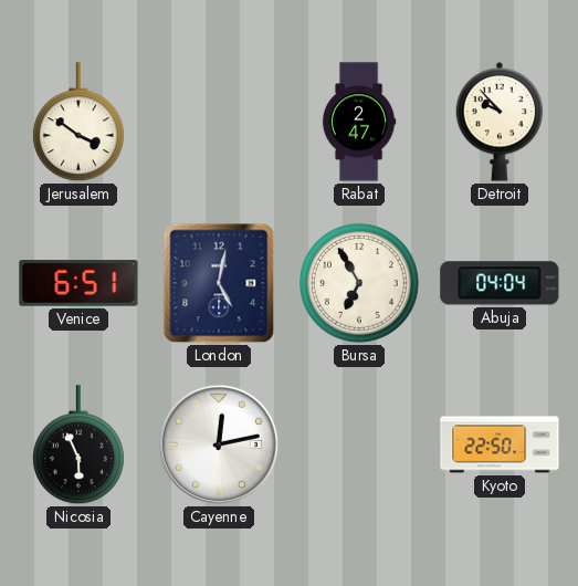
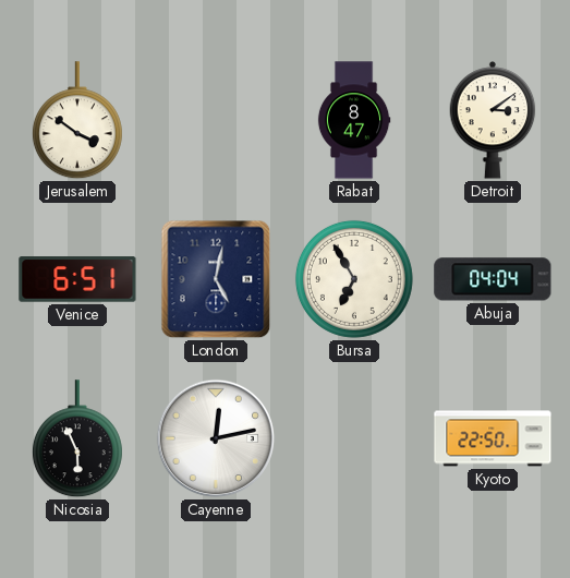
Rabat: 2:47 -> 8:47 (354, 120)
Detroit: 9:53 -> 3:09 (493, 121)
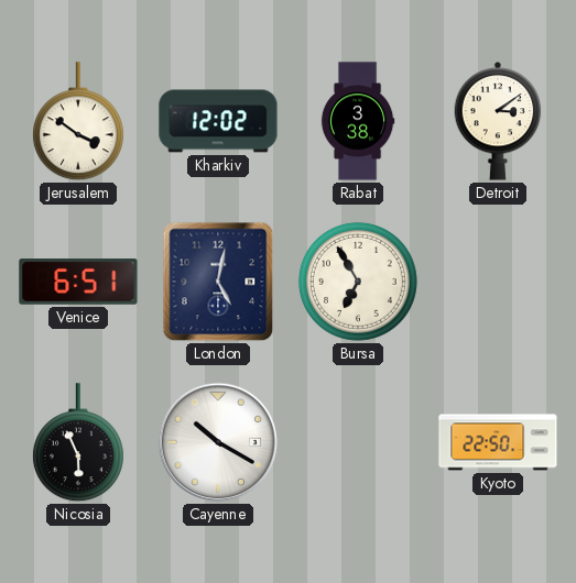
Kharkiv: none -> 12:02 (218, 121)
Rabat: 8:47 -> 3:38 (358, 121)
Abuja: 04:04 -> none (493, 279)
Cayenne: 12:13 -> 10:20 (218, 442)
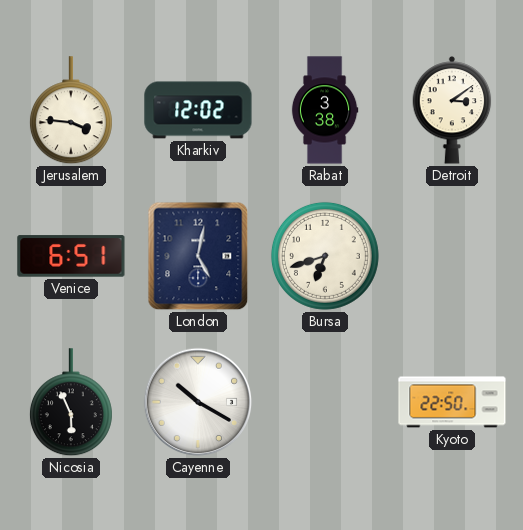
Jerusalem: 3:51 -> 3:46 (71, 111)
Bursa: 6:55 -> 6:42 (325, 256)
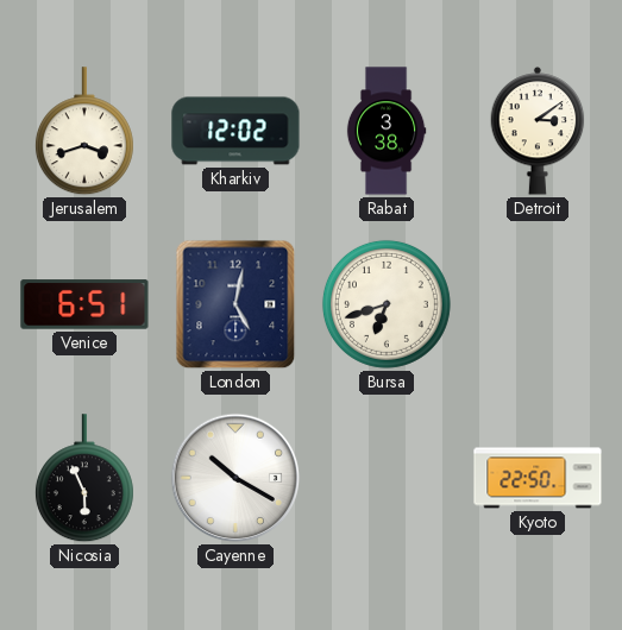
Jerusalem: 3:46 -> 3:42 (84, 132)
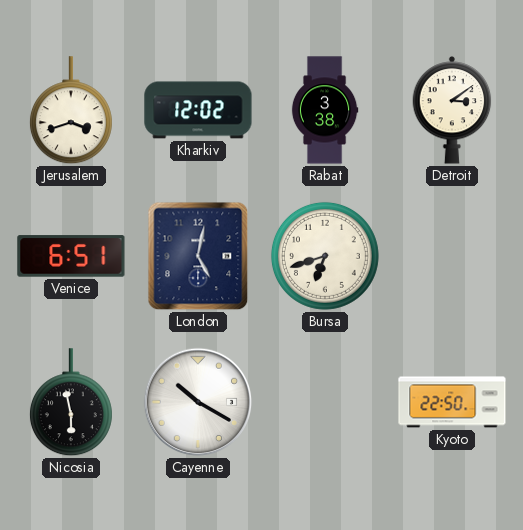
Nicosia: 5:56 -> 5:58 (71, 403)
